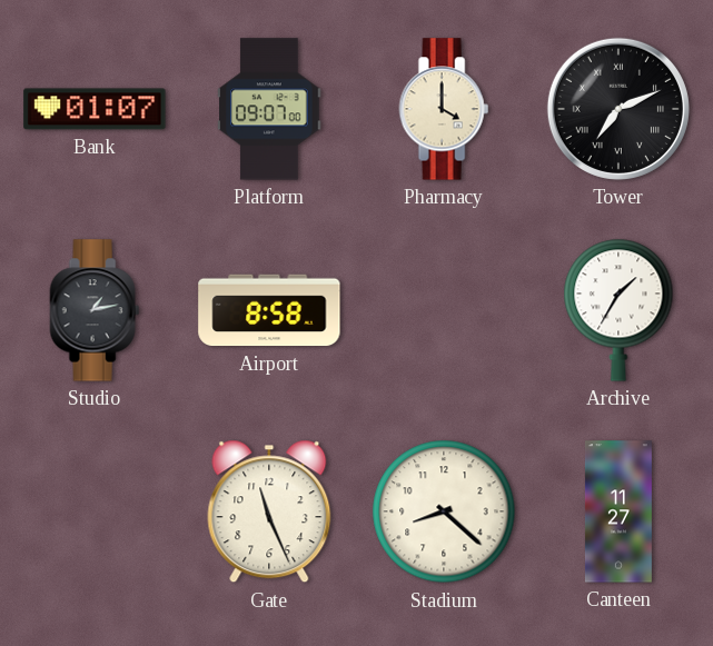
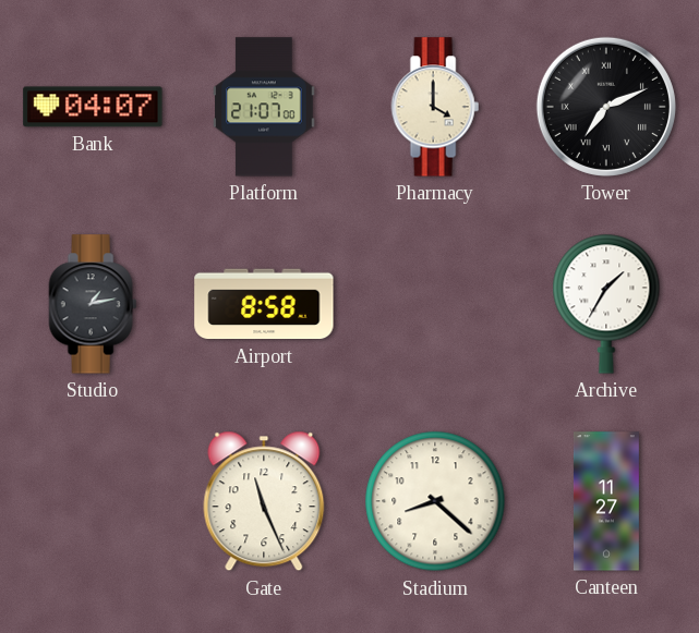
Bank: 01:07 -> 04:07 (93, 107)
Platform: 09:07 -> 21:07 (264, 107)
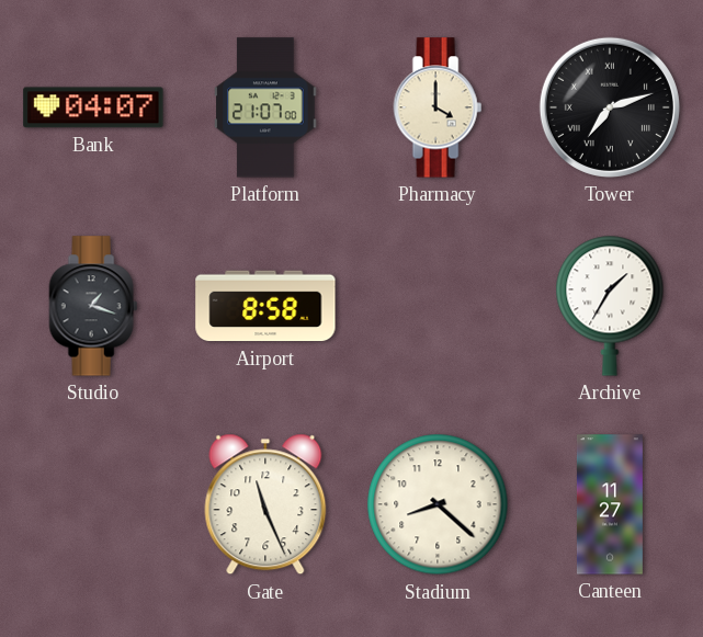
Tower: 7:11 -> 7:12 (610, 107)
Studio: 1:13 -> 1:18 (93, 306)
